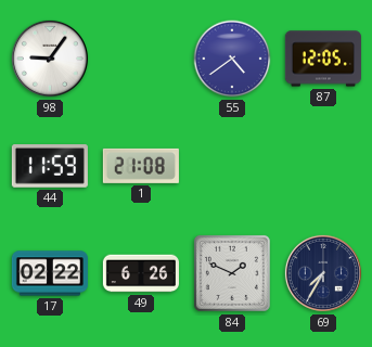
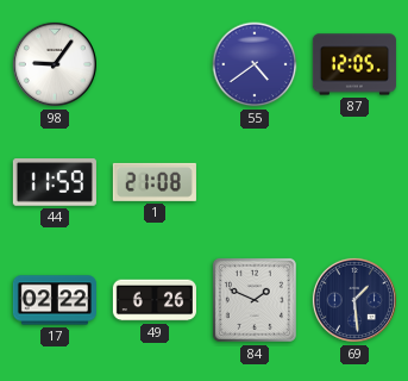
69: 7:35 -> 1:29 (354, 300)
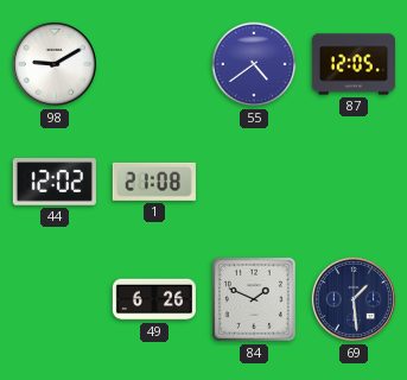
98: 9:06 -> 9:10 (55, 64)
44: 11:59 -> 12:02 (55, 182)
17: 02:22 -> none (55, 300)
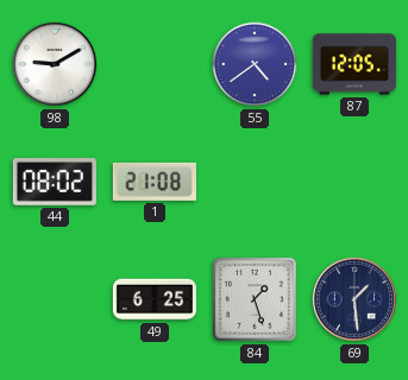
44: 12:02 -> 08:02 (55, 182)
49: 6:26 -> 6:25 (155, 299)
84: 1:49 -> 1:27 (255, 299)
